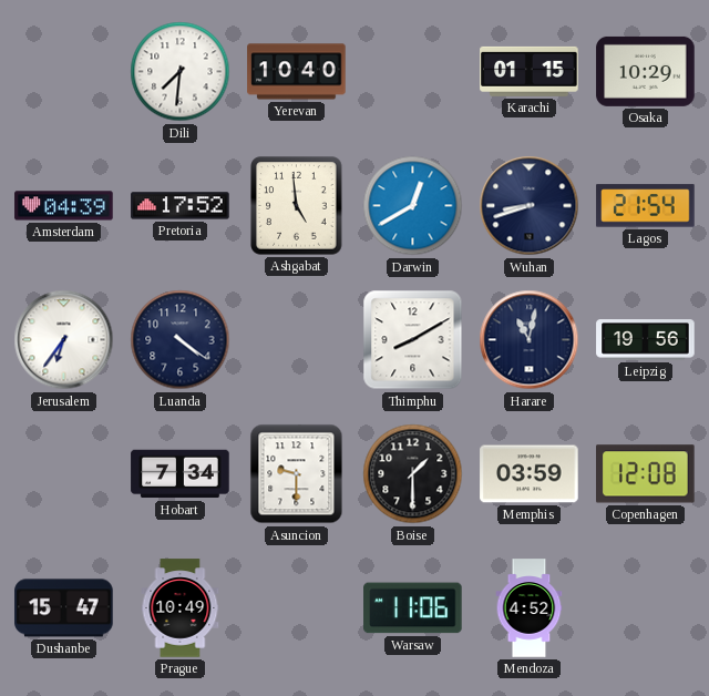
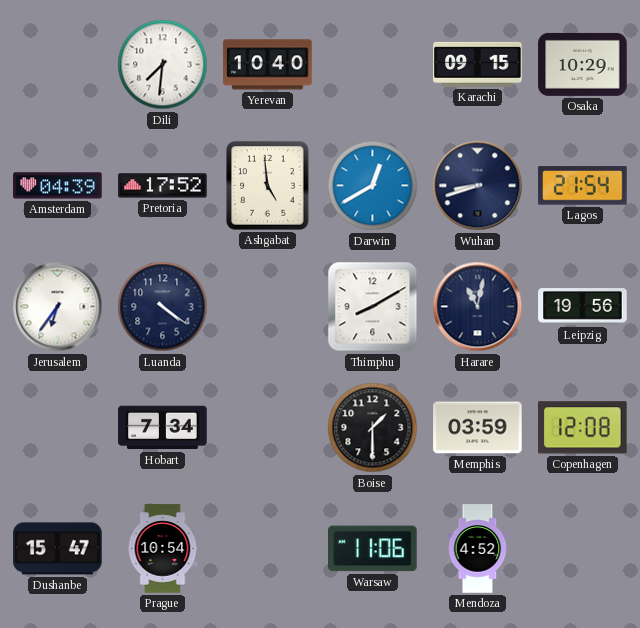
Karachi: 01:15 -> 09:15 (478, 64)
Asuncion: 9:30 -> none (297, 474)
Prague: 10:49 -> 10:54 (163, 549)
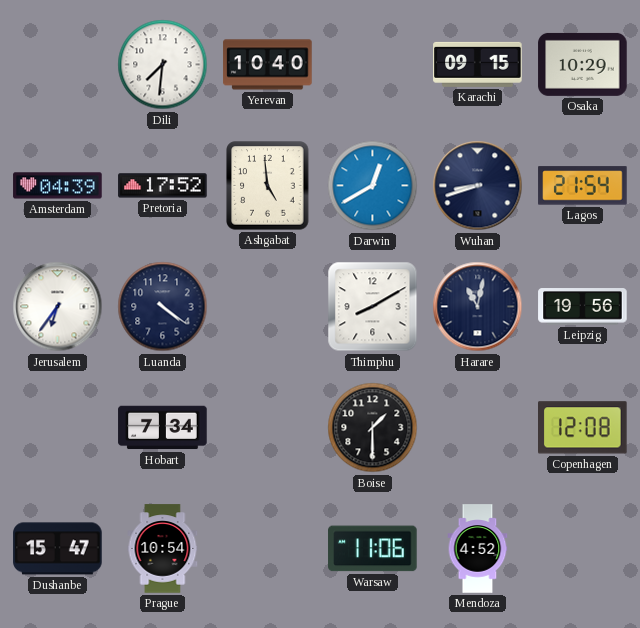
Memphis: 03:59 -> none (478, 428)
